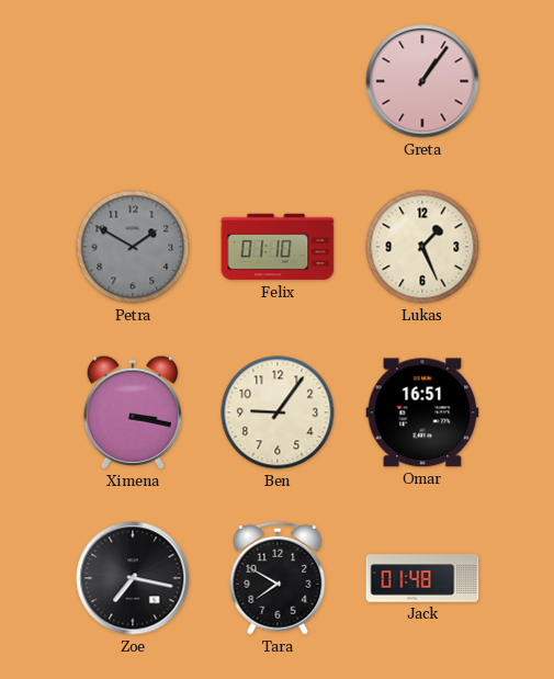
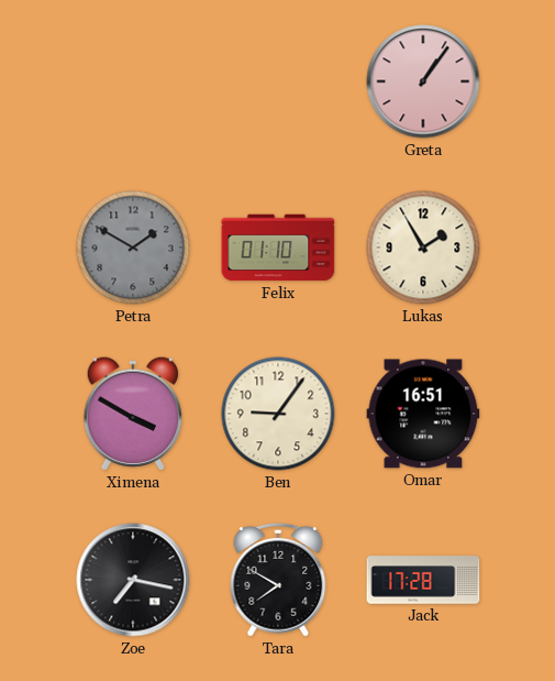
Lukas: 1:26 -> 1:55 (423, 248)
Ximena: 3:17 -> 3:50 (133, 414)
Jack: 01:48 -> 17:28 (423, 580)
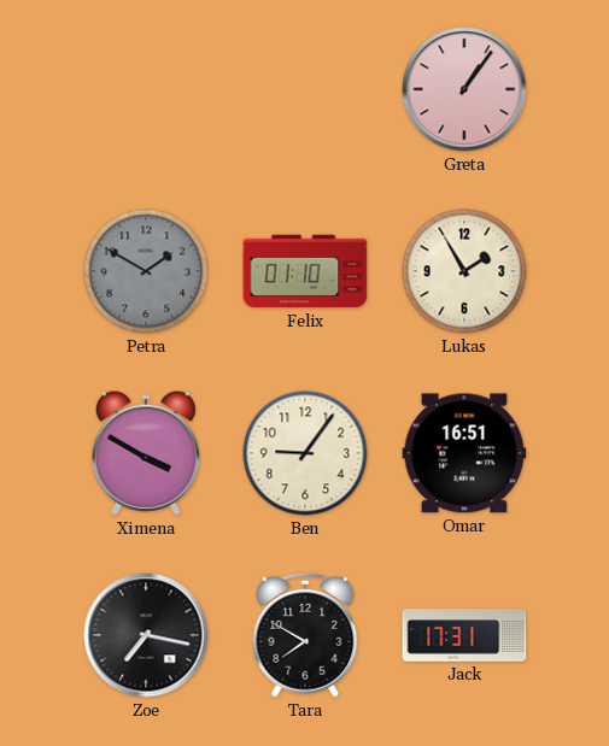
Jack: 17:28 -> 17:31 (464, 635)
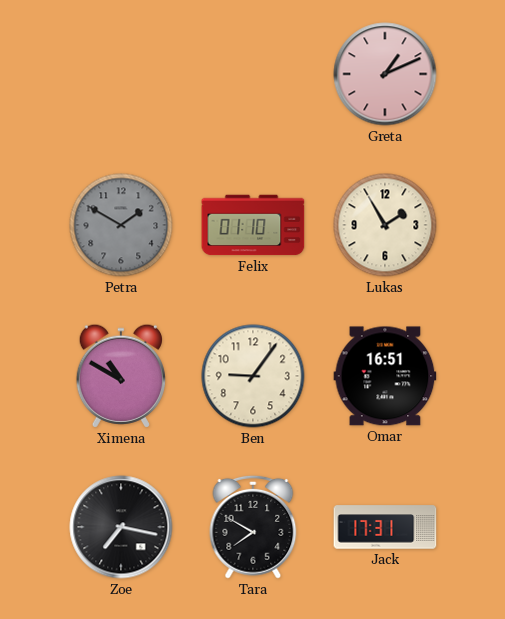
Greta: 1:06 -> 1:11 (385, 74)
Ximena: 3:50 -> 10:50 (121, 376)
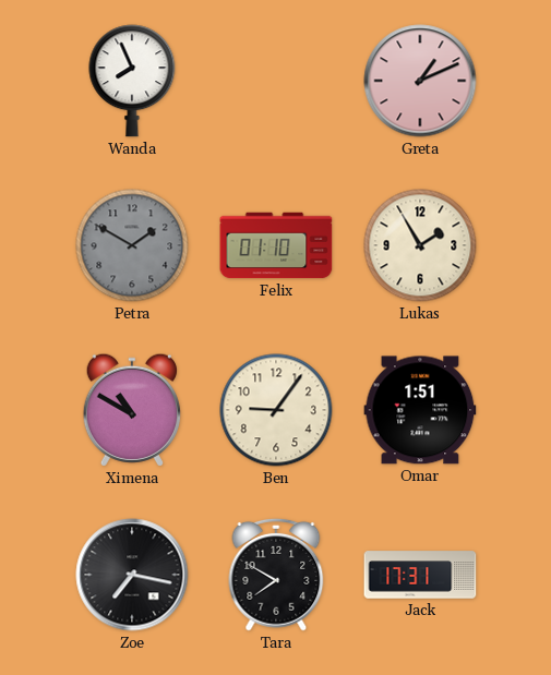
Wanda: none -> 7:56 (132, 81)
Omar: 16:51 -> 1:51 (420, 410)
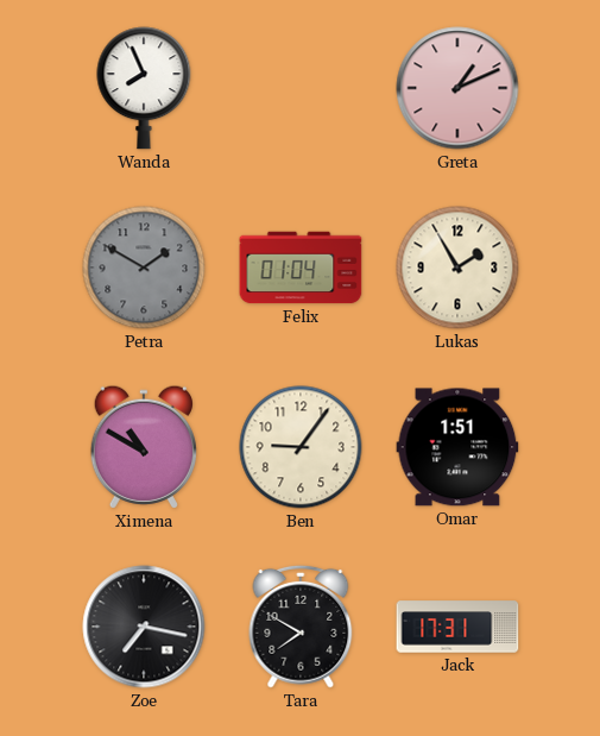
Felix: 01:10 -> 01:04 (301, 268)
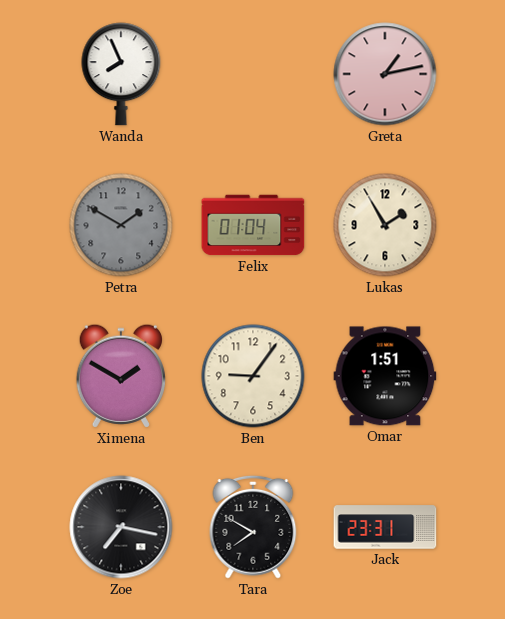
Greta: 1:11 -> 1:13 (385, 74)
Ximena: 10:50 -> 1:50 (121, 376)
Jack: 17:31 -> 23:31 (385, 527)
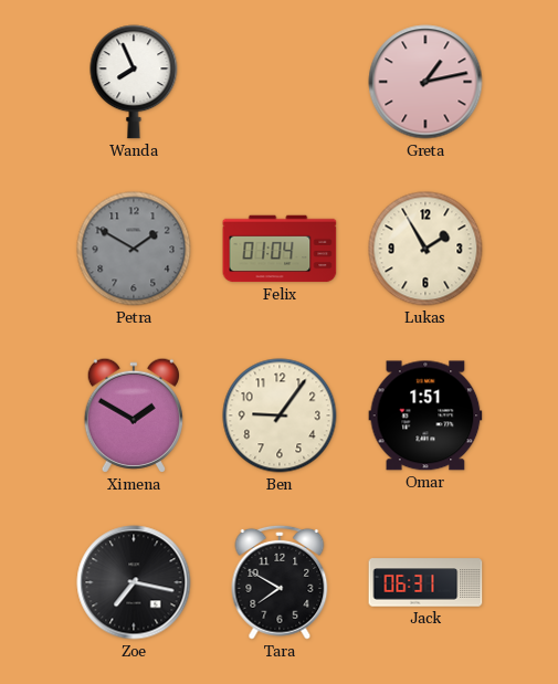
Jack: 23:31 -> 06:31 (425, 582)
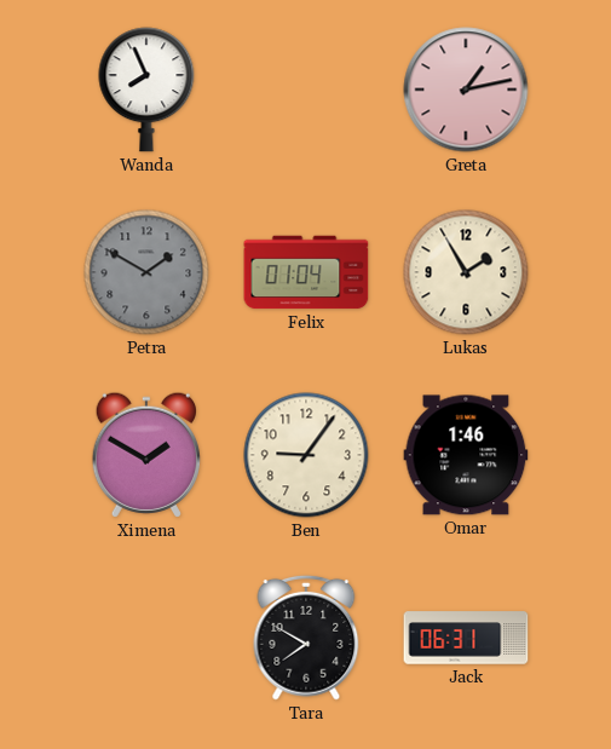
Omar: 1:51 -> 1:46 (466, 455)
Zoe: 7:17 -> none (134, 582)
